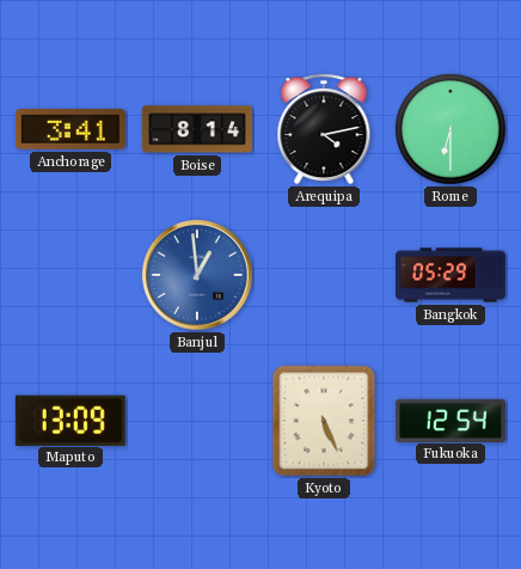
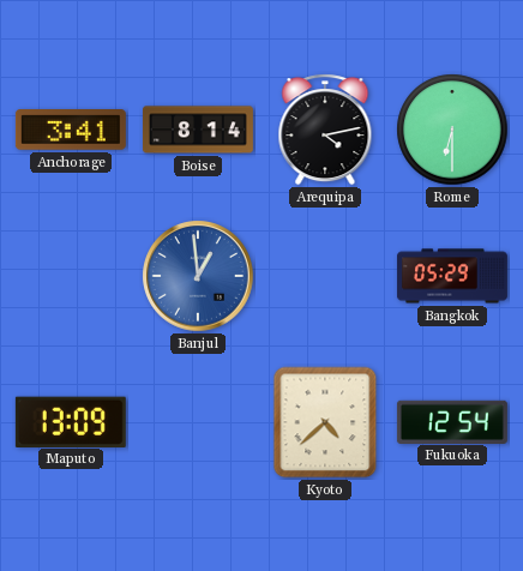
Kyoto: 5:26 -> 4:38 (325, 422)
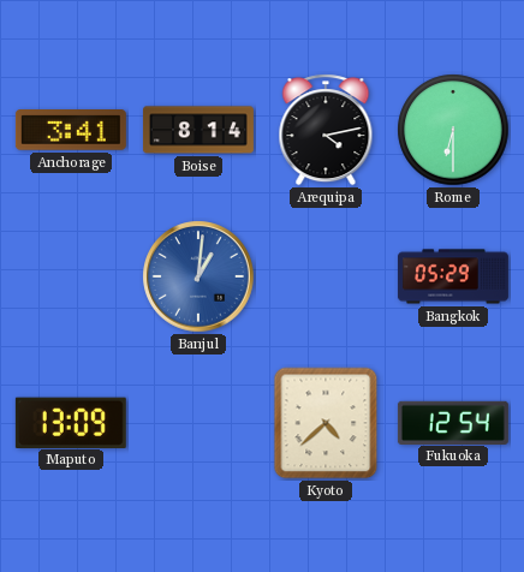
Banjul: 12:59 -> 1:01 (198, 276)
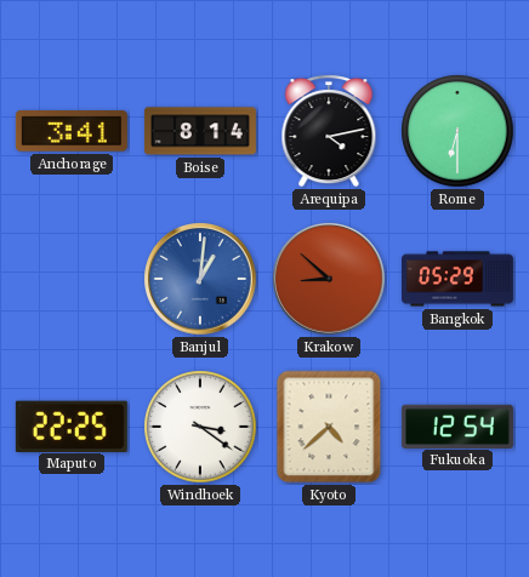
Krakow: none -> 8:52 (329, 279)
Maputo: 13:09 -> 22:25 (72, 425)
Windhoek: none -> 3:21 (200, 427)
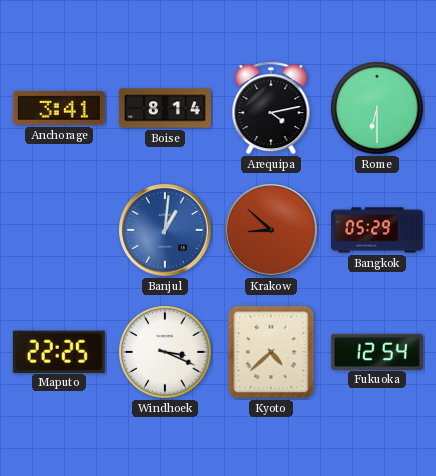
Windhoek: 3:21 -> 3:19 (165, 352)
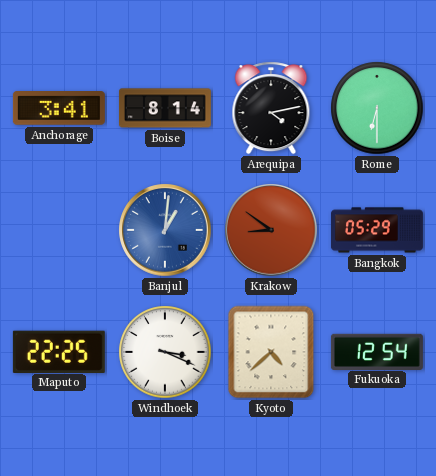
Krakow: 8:52 -> 8:51 (271, 230)
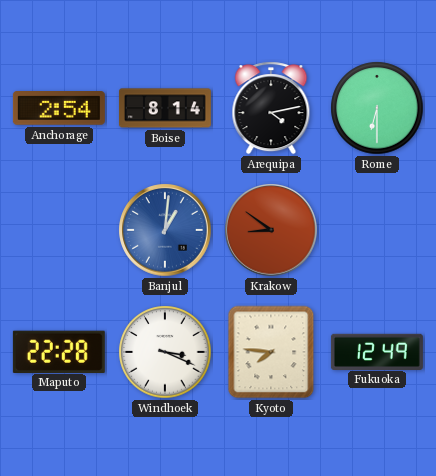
Anchorage: 3:41 -> 2:54 (59, 109)
Bangkok: 05:29 -> none (377, 230)
Maputo: 22:25 -> 22:28 (59, 351)
Kyoto: 4:38 -> 7:46 (271, 352)
Fukuoka: 12:54 -> 12:49 (377, 351)
